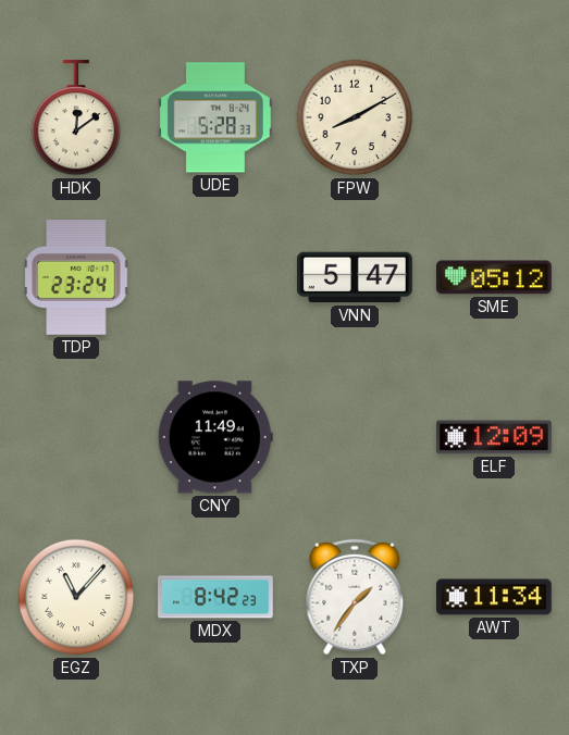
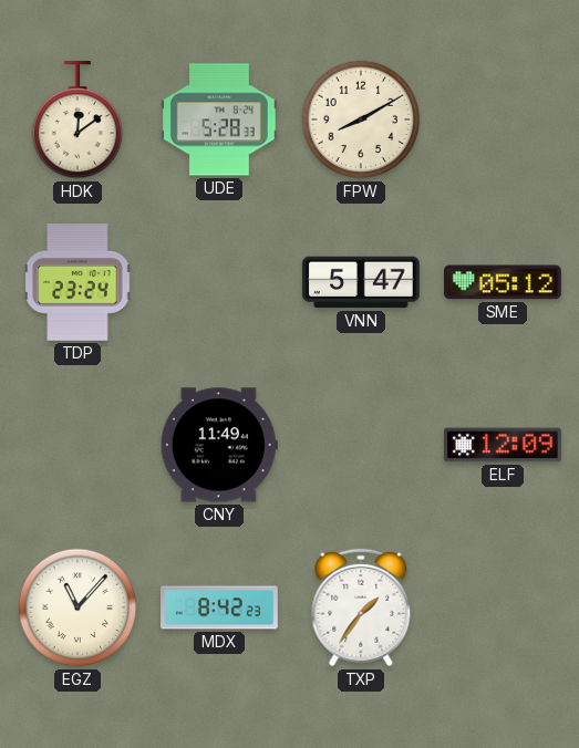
AWT: 11:34 -> none (495, 597)
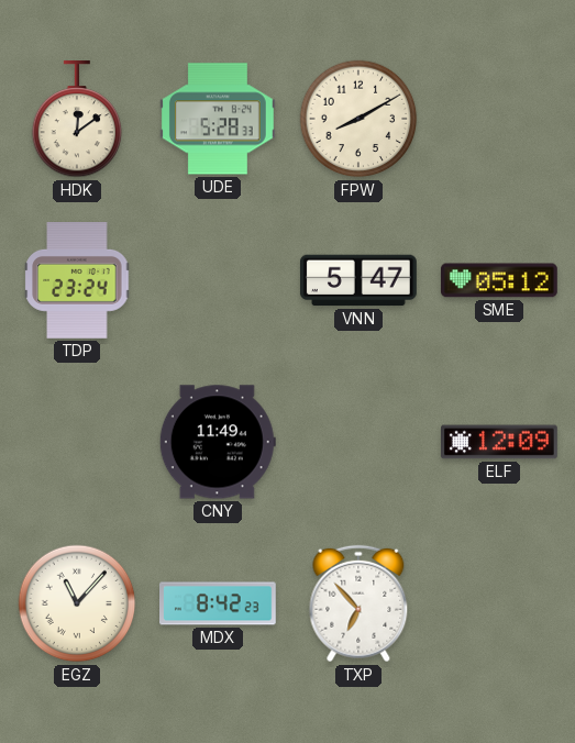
TXP: 1:36 -> 6:53 (358, 603)
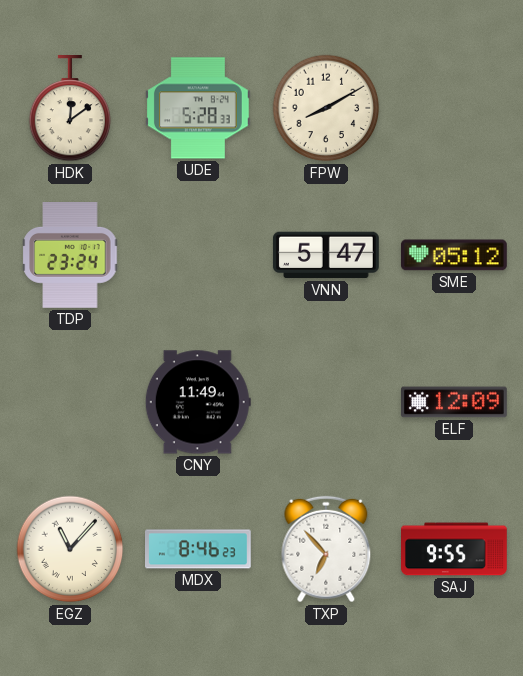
MDX: 8:42 -> 8:46 (199, 549)
SAJ: none -> 9:55 (455, 549)
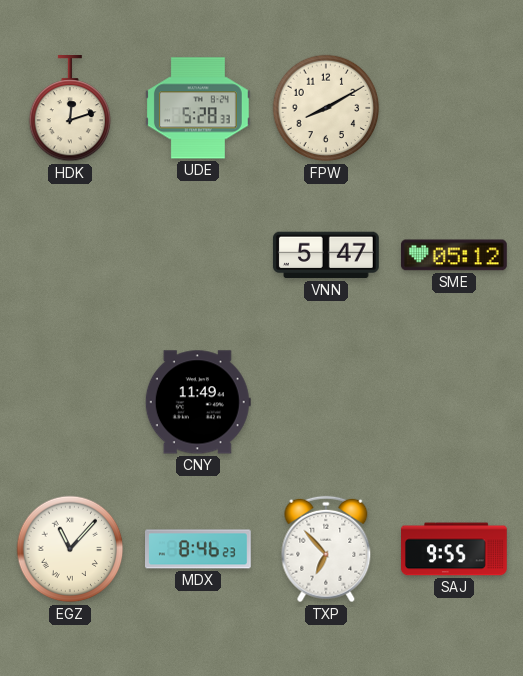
HDK: 12:09 -> 12:12 (70, 109)
TDP: 23:24 -> none (70, 256)
ELF: 12:09 -> none (455, 402)
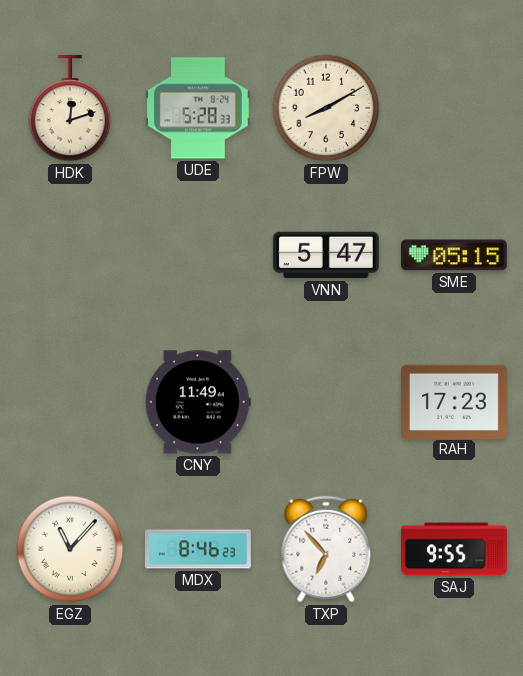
SME: 05:12 -> 05:15 (454, 255)
RAH: none -> 17:23 (455, 401)
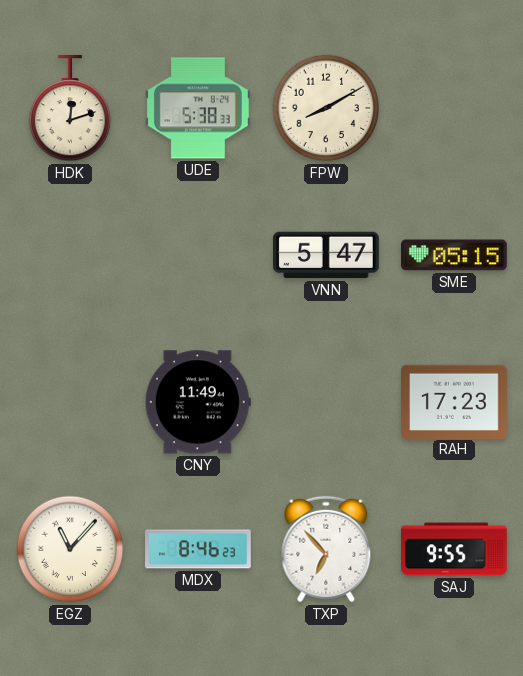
UDE: 5:28 -> 5:38 (198, 108)
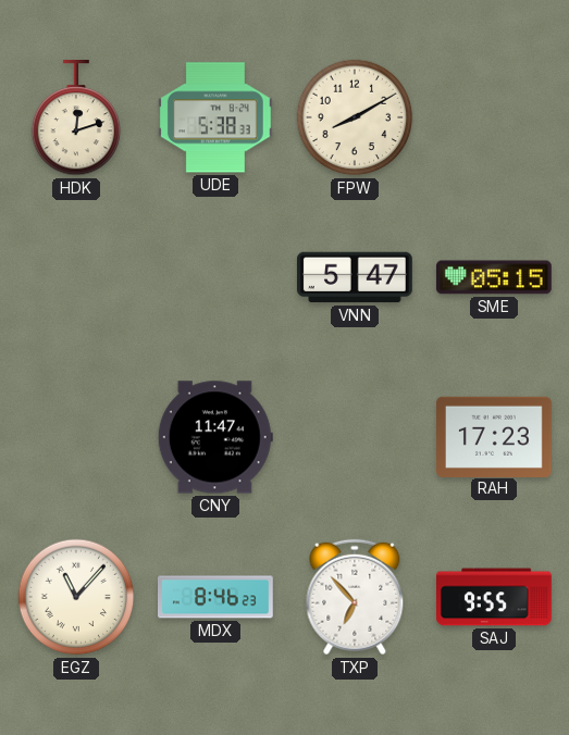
CNY: 11:49 -> 11:47 (215, 437)
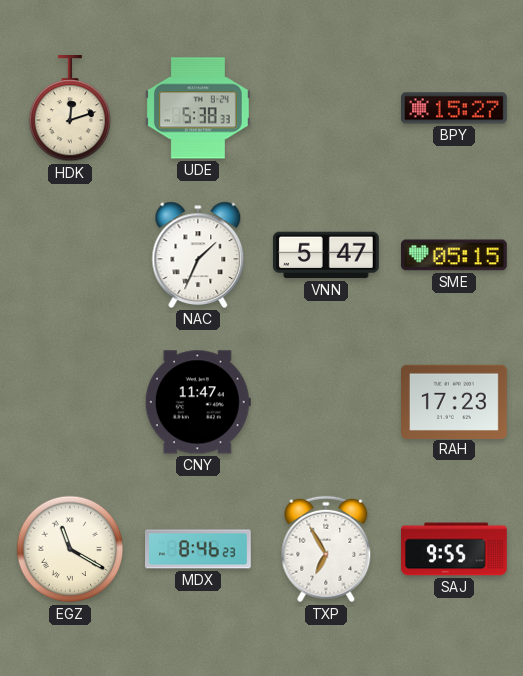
FPW: 8:10 -> none (355, 117)
BPY: none -> 15:27 (455, 108)
NAC: none -> 1:34 (198, 255)
EGZ: 11:07 -> 11:20 (70, 549)
TXP: 6:53 -> 6:55 (326, 549)
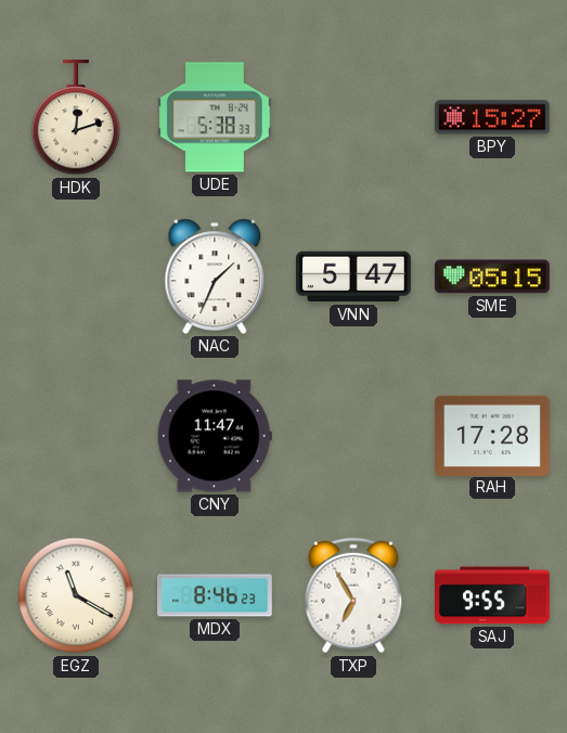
RAH: 17:23 -> 17:28 (493, 435)
